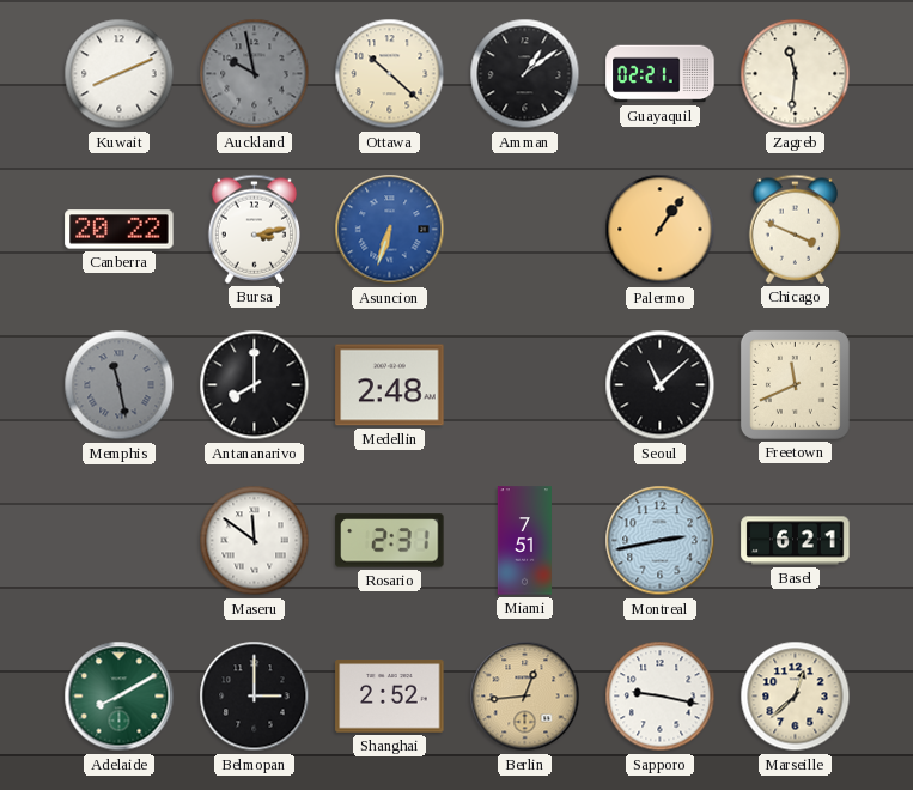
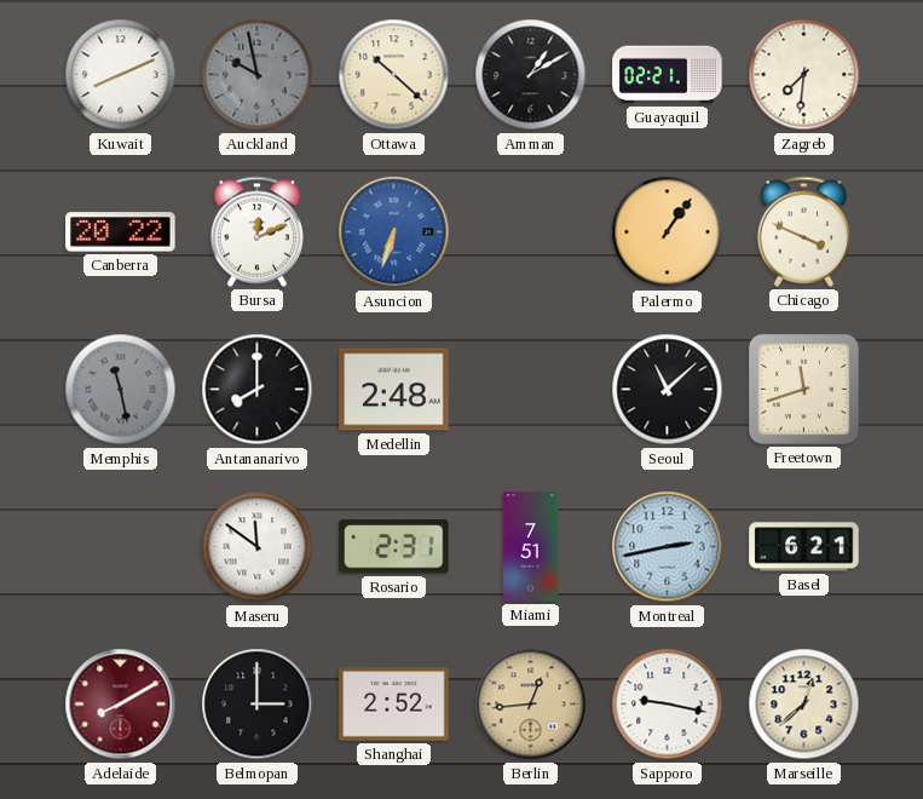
Amman: 1:09 -> 1:10 (531, 75)
Zagreb: 11:31 -> 7:31 (804, 75)
Bursa: 3:13 -> 12:11 (256, 231)
Freetown: 11:41 -> 11:42 (803, 389)
Adelaide dial: green -> burgundy (121, 705)
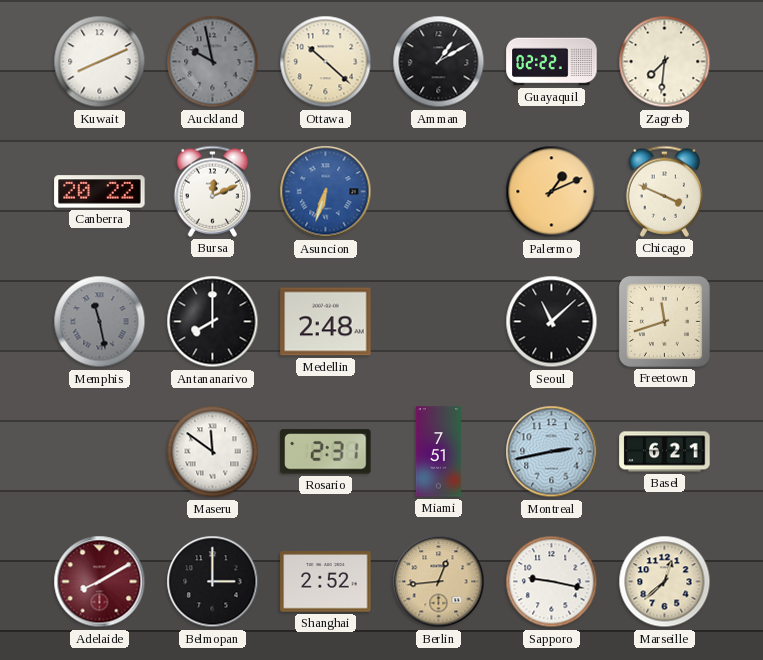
Guayaquil: 02:21 -> 02:22 (552, 62)
Palermo: 1:06 -> 1:11 (552, 192)
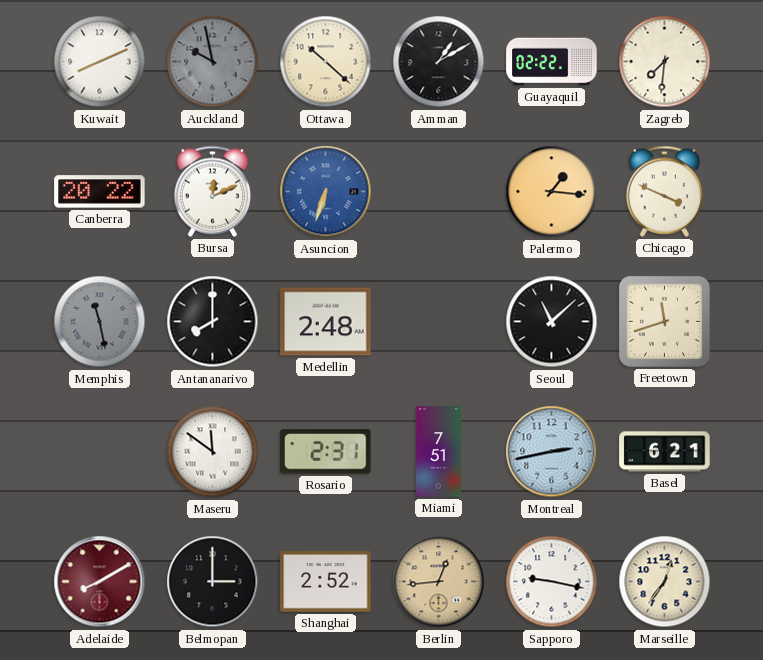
Palermo: 1:11 -> 1:16 (552, 192)
Marseille: 12:38 -> 12:36 (665, 582)
